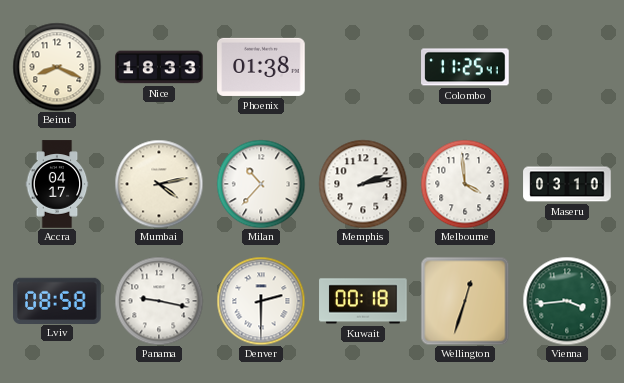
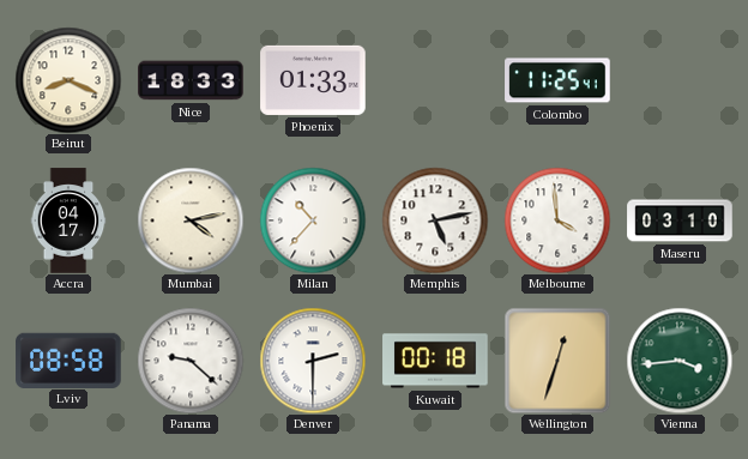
Phoenix: 01:38 -> 01:33 (313, 80)
Memphis: 2:13 -> 5:13 (435, 221)
Panama: 9:17 -> 9:22 (191, 361)
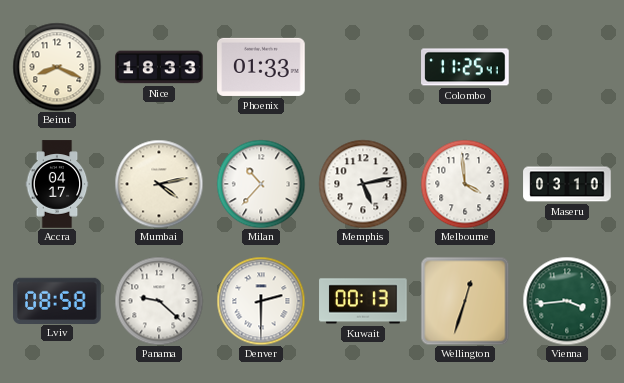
Kuwait: 00:18 -> 00:13 (363, 301)
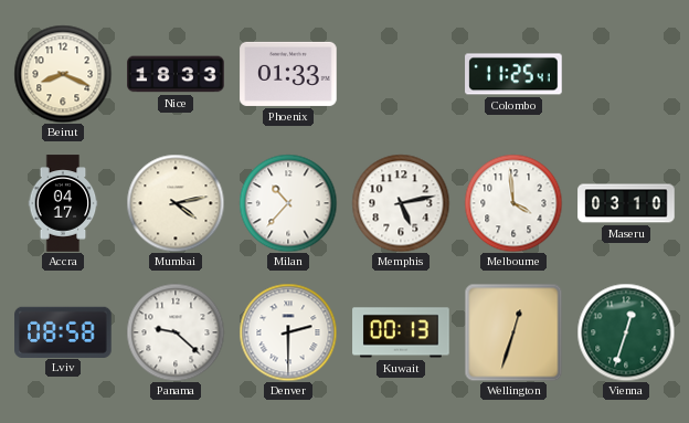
Vienna: 3:44 -> 12:33 (626, 332)
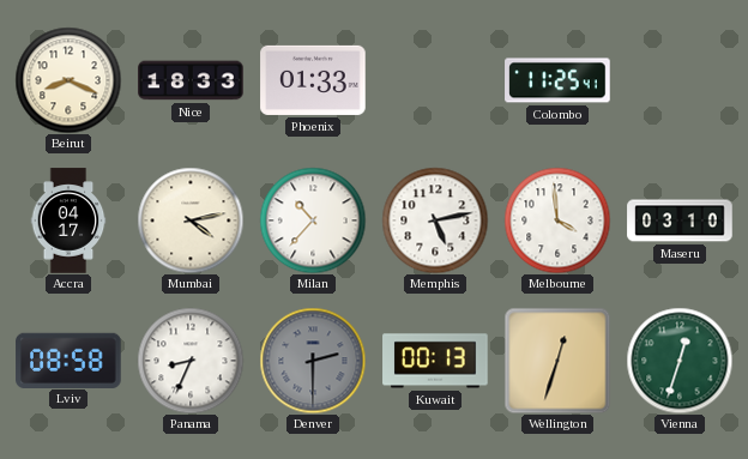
Panama: 9:22 -> 8:34 (191, 361)
Denver dial: white -> grey (313, 361)
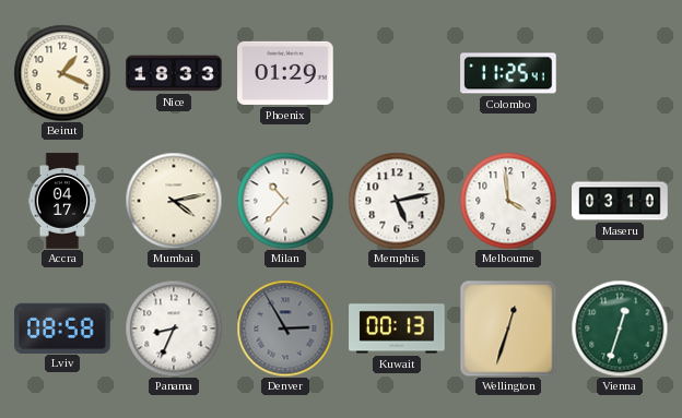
Beirut: 8:19 -> 1:19 (62, 73)
Phoenix: 01:33 -> 01:29 (285, 73)
Denver: 2:30 -> 2:55 (285, 329)
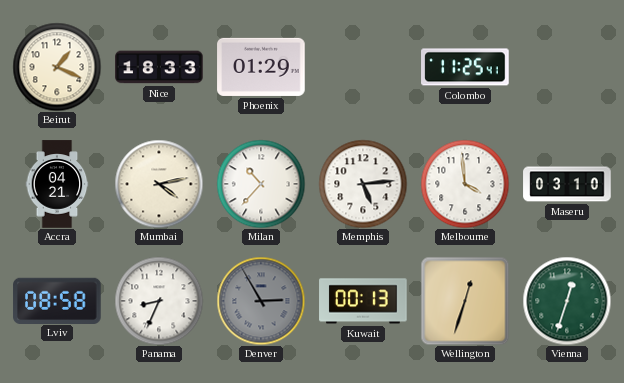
Accra: 04:17 -> 04:21 (57, 184)
Memphis: 5:13 -> 5:14 (363, 184)
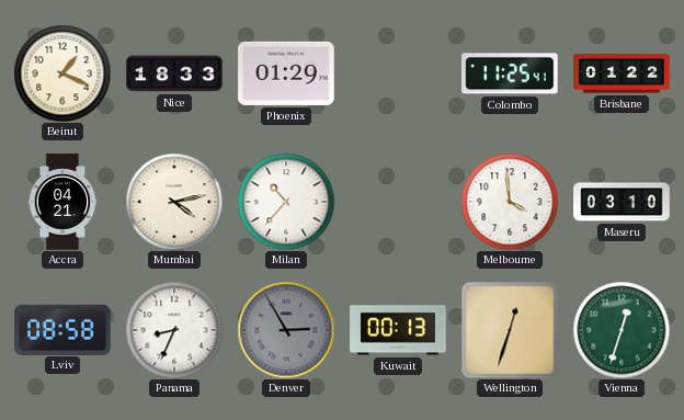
Brisbane: none -> 01:22 (622, 73)
Memphis: 5:14 -> none (363, 184)
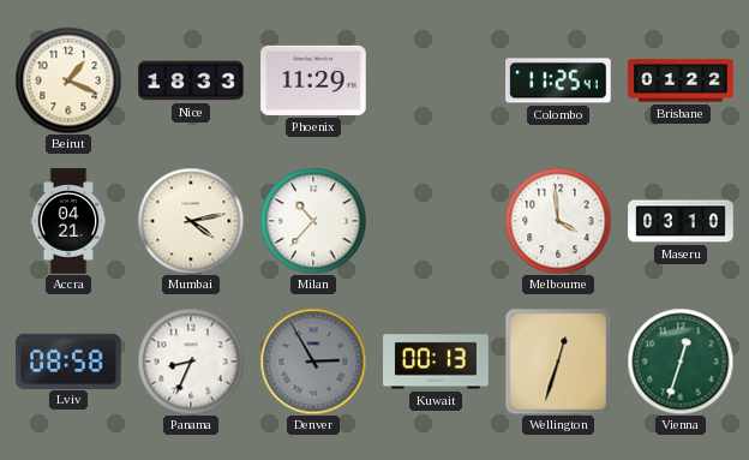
Phoenix: 01:29 -> 11:29 (313, 80)
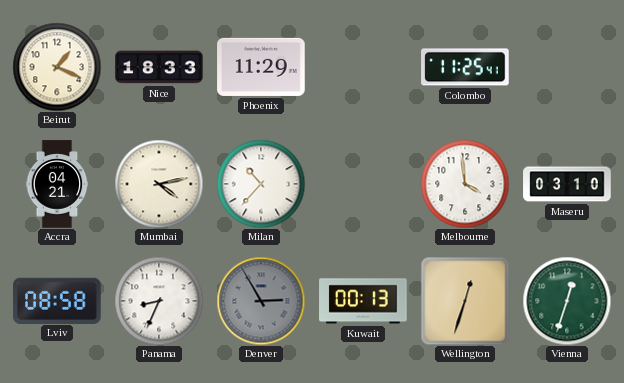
Brisbane: 01:22 -> none (681, 80)
